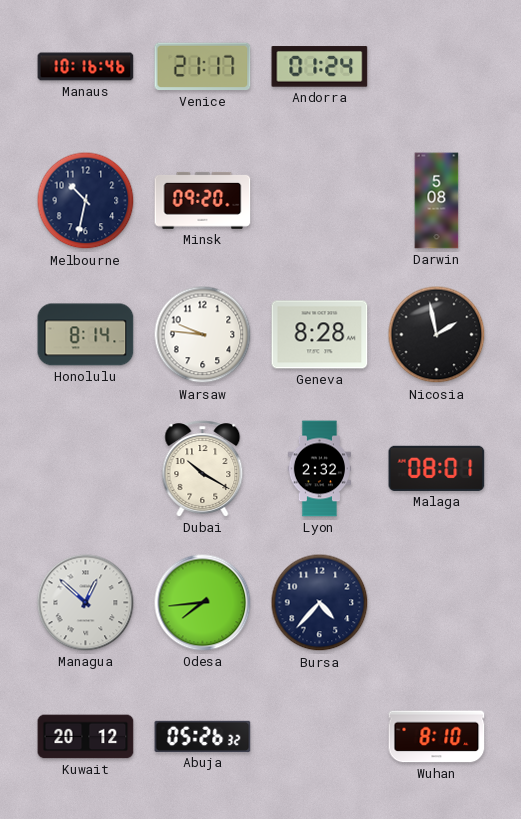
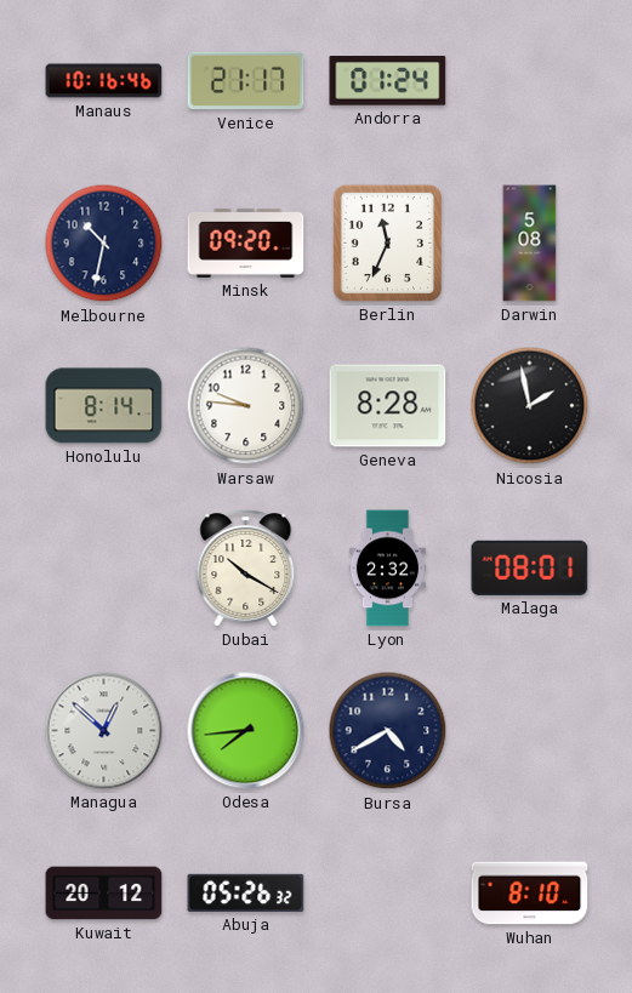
Berlin: none -> 11:34 (387, 242)
Bursa: 4:37 -> 4:40 (388, 731)
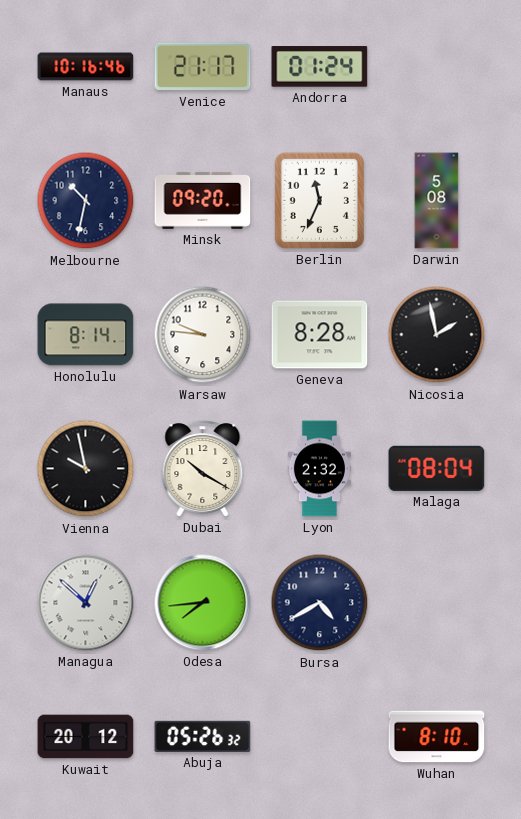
Vienna: none -> 9:58 (86, 469)
Malaga: 08:01 -> 08:04 (437, 468)
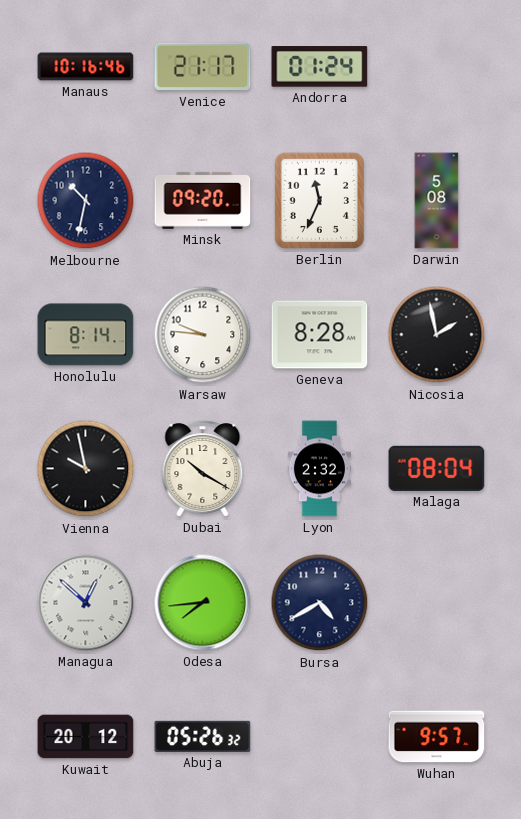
Wuhan: 8:10 -> 9:57 (437, 737)
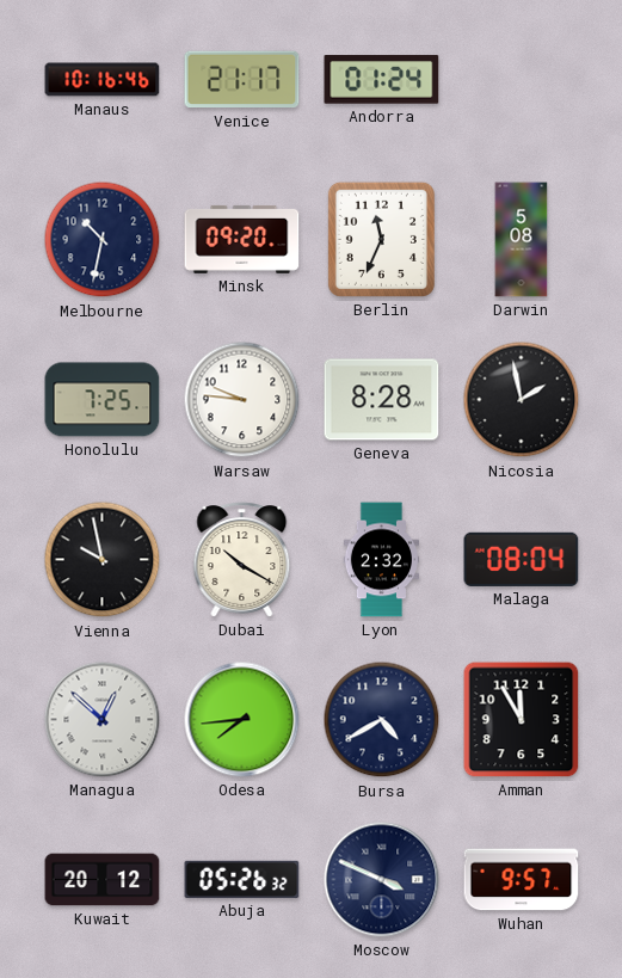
Honolulu: 8:14 -> 7:25 (103, 400)
Amman: none -> 11:55 (522, 720)
Moscow: none -> 3:49 (382, 880)
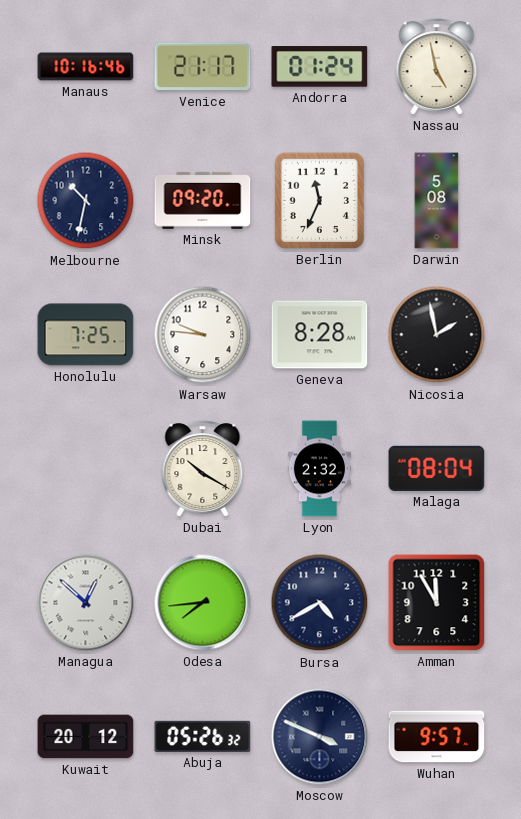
Nassau: none -> 4:58 (437, 67)
Vienna: 9:58 -> none (103, 560)
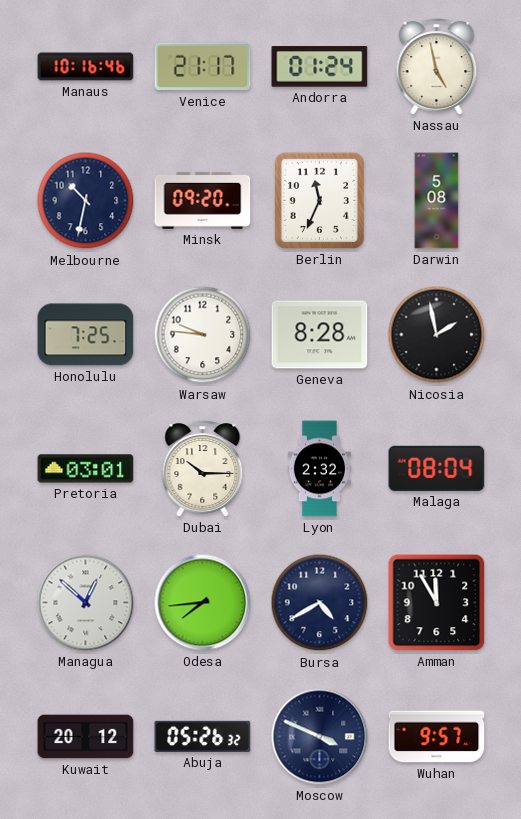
Pretoria: none -> 03:01 (86, 469)
Dubai: 10:20 -> 10:15 (203, 469)
